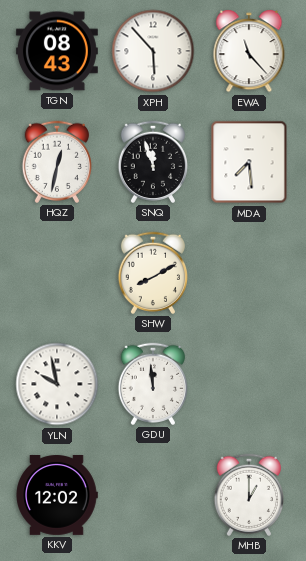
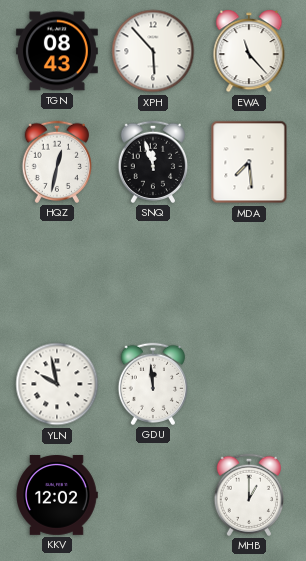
SHW: 8:10 -> none (152, 273)
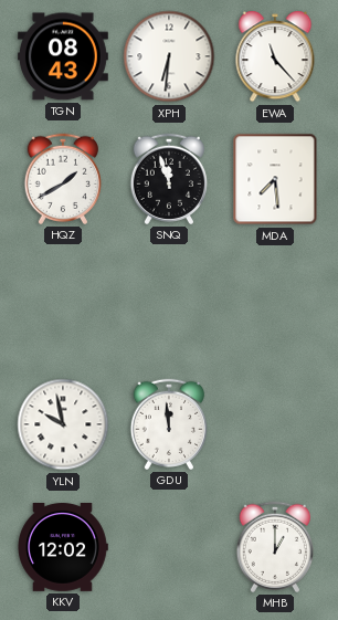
XPH: 5:53 -> 6:31 (169, 56)
HQZ: 12:32 -> 1:40 (62, 179)
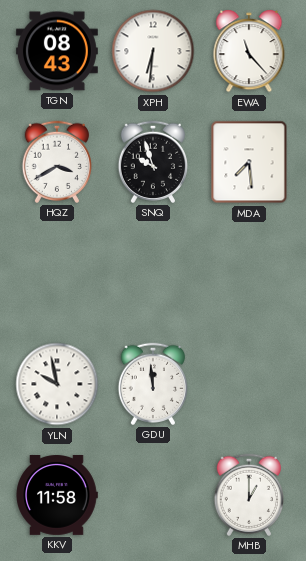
HQZ: 1:40 -> 3:40 (56, 162)
SNQ: 11:57 -> 9:57 (152, 162)
KKV: 12:02 -> 11:58 (57, 496)
